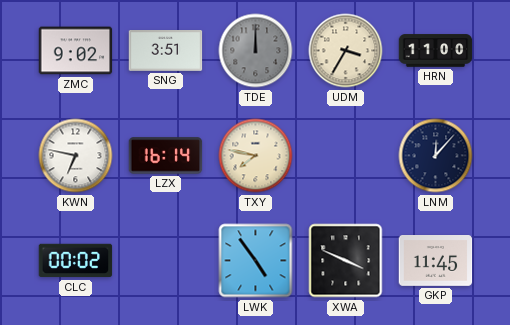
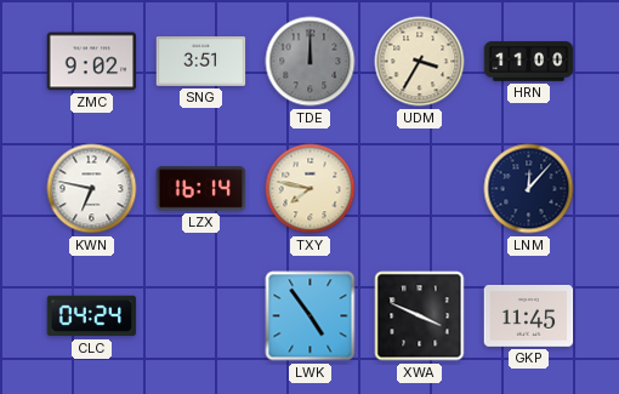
CLC: 00:02 -> 04:24 (92, 316)
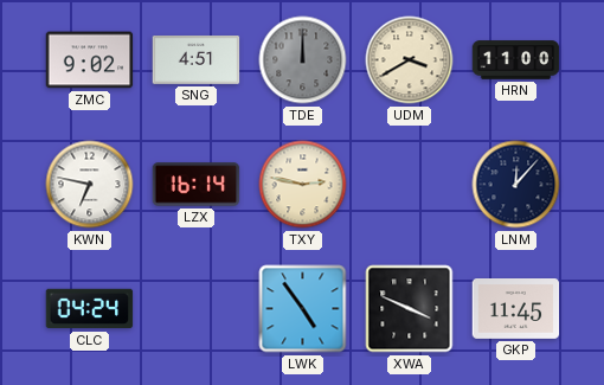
SNG: 3:51 -> 4:51 (197, 60)
UDM: 3:35 -> 3:40 (410, 60)
TXY: 7:47 -> 2:47 (303, 185)
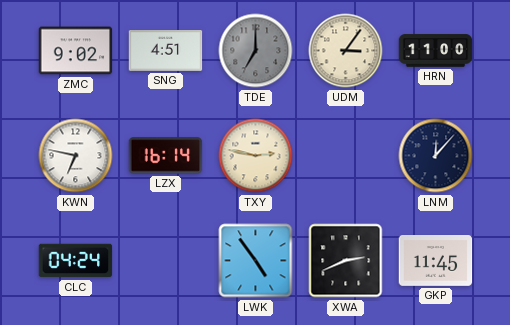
TDE: 12:00 -> 7:00 (256, 51)
UDM: 3:40 -> 3:06 (346, 51)
XWA: 3:49 -> 2:41 (346, 261)
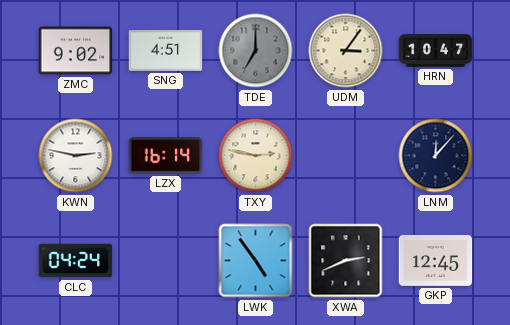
HRN: 11:00 -> 10:47 (436, 51)
KWN: 6:47 -> 2:47 (76, 156)
GKP: 11:45 -> 12:45 (436, 261)
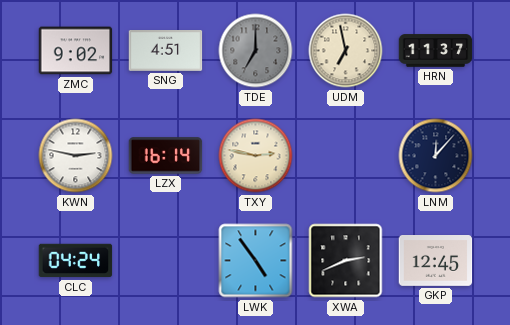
UDM: 3:06 -> 6:58 (346, 51)
HRN: 10:47 -> 11:37 (436, 51)
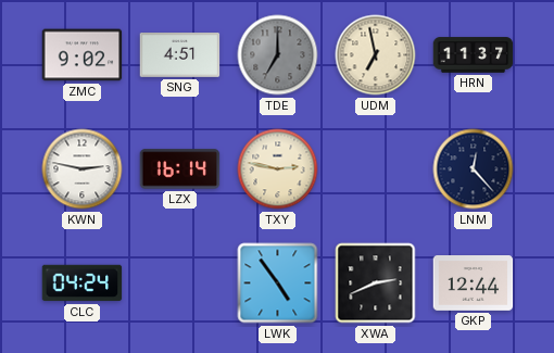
LNM: 12:07 -> 12:23 (474, 169)
GKP: 12:45 -> 12:44 (474, 283)
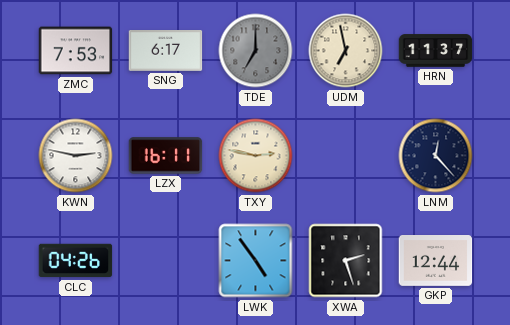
ZMC: 9:02 -> 7:53 (76, 51)
SNG: 4:51 -> 6:17 (166, 51)
LZX: 16:14 -> 16:11 (166, 156)
CLC: 04:24 -> 04:26 (76, 261)
XWA: 2:41 -> 2:27 (346, 261)
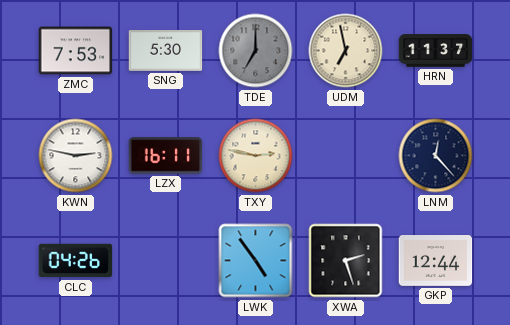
SNG: 6:17 -> 5:30 (166, 51)
